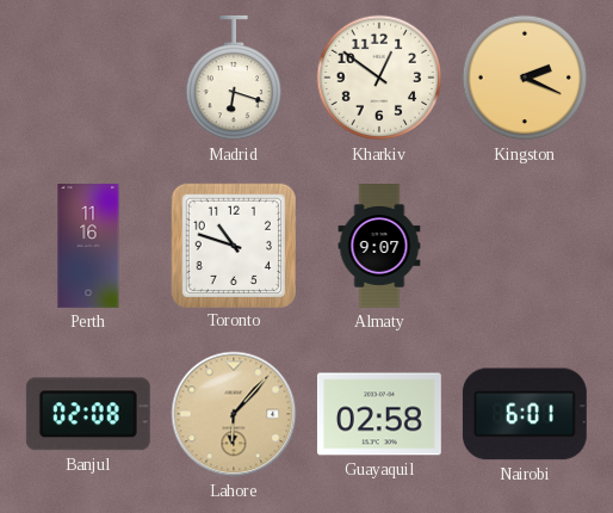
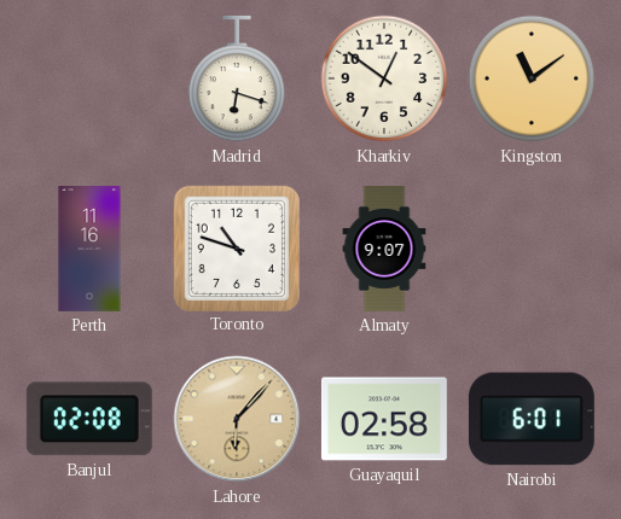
Kingston: 2:19 -> 11:09 (532, 78)
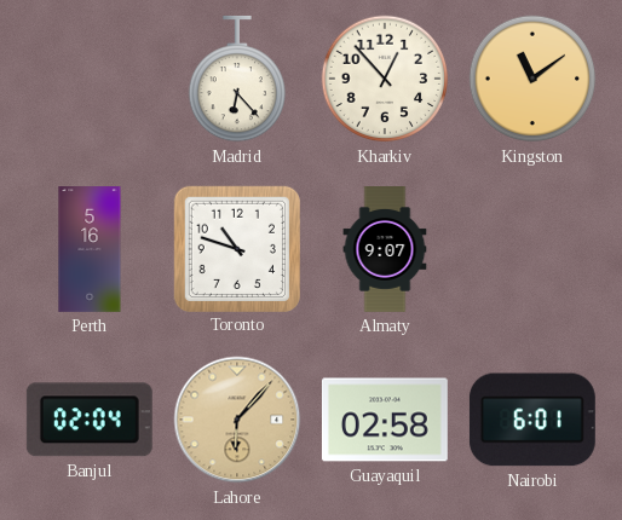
Madrid: 6:18 -> 6:23 (236, 79)
Kharkiv: 12:51 -> 12:53 (385, 79)
Perth: 11:16 -> 5:16 (90, 250)
Banjul: 02:08 -> 02:04 (90, 420)
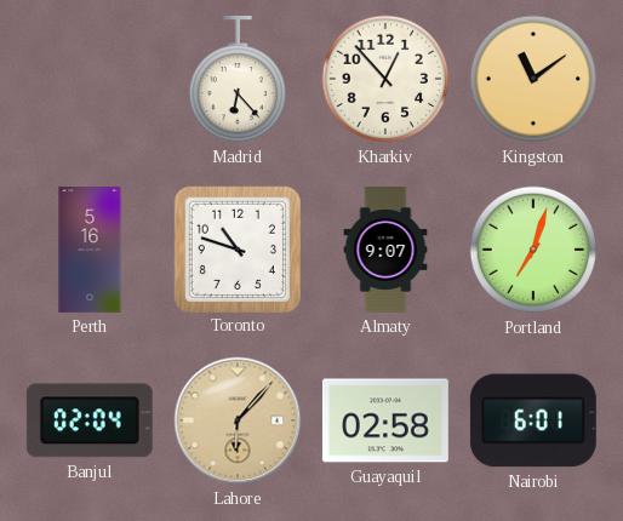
Portland: none -> 7:03 (533, 250)
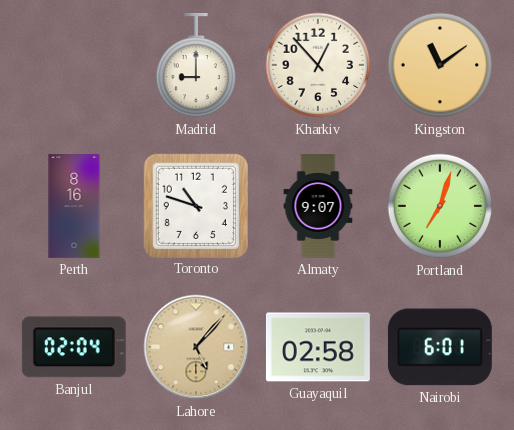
Madrid: 6:23 -> 9:00 (195, 65)
Perth: 5:16 -> 8:16 (74, 207)
Lahore: 6:07 -> 5:07 (196, 347)
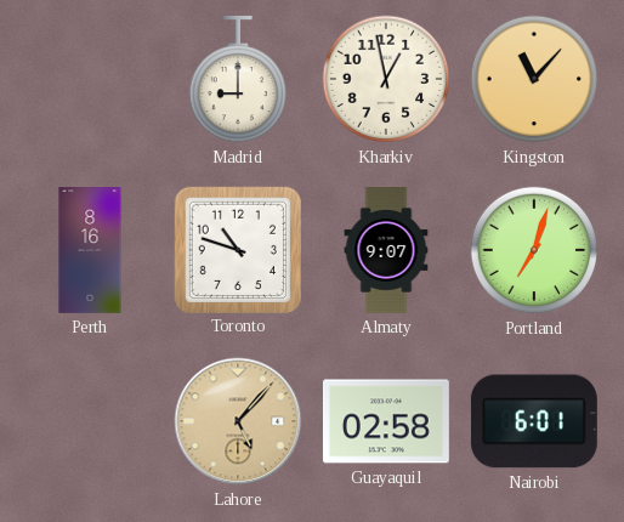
Kharkiv: 12:53 -> 12:58 (386, 79)
Kingston: 11:09 -> 11:07 (534, 79)
Banjul: 02:04 -> none (74, 347)
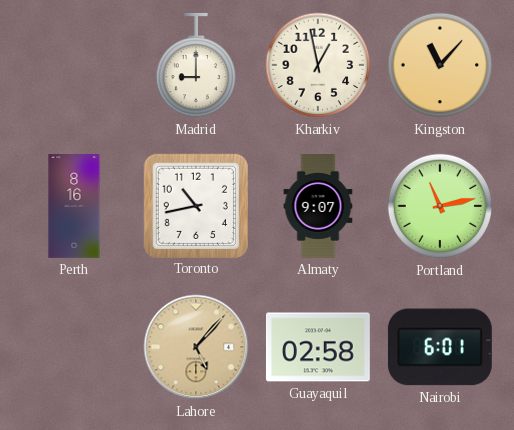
Toronto: 10:48 -> 10:43 (195, 205)
Portland: 7:03 -> 11:13 (440, 206)
